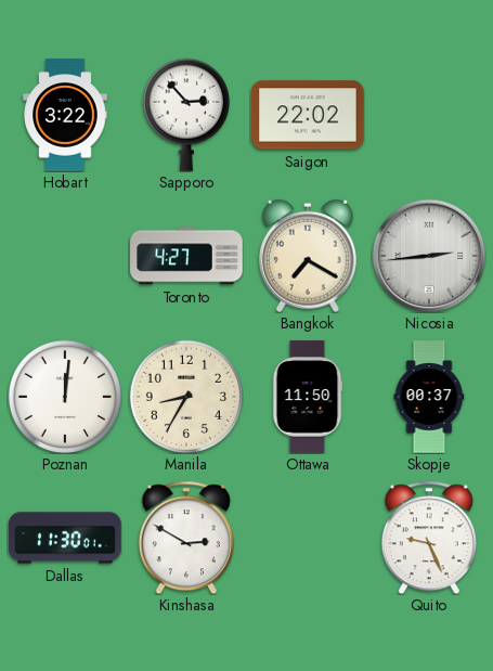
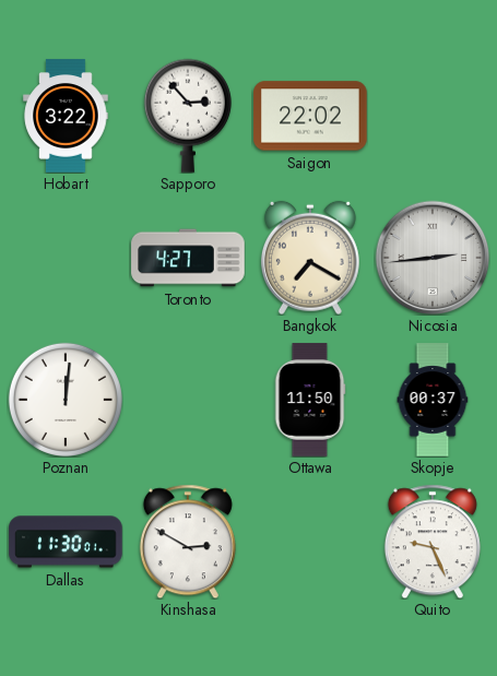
Manila: 8:35 -> none (186, 397)
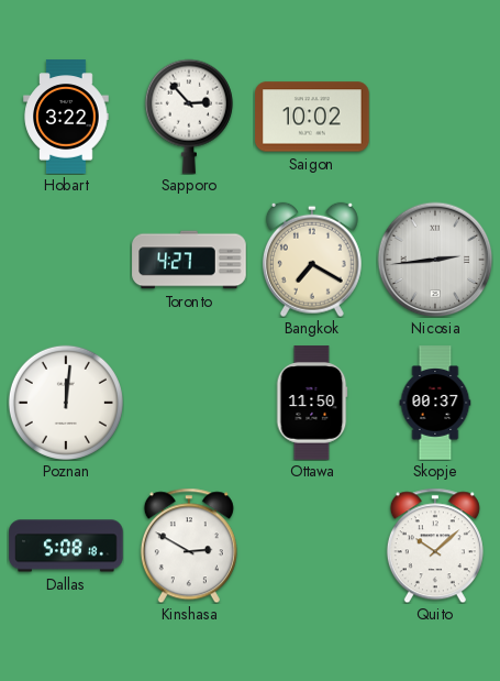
Saigon: 22:02 -> 10:02 (312, 117)
Dallas: 11:30 -> 5:08 (66, 546)
Quito: 9:26 -> 10:08 (435, 546)
